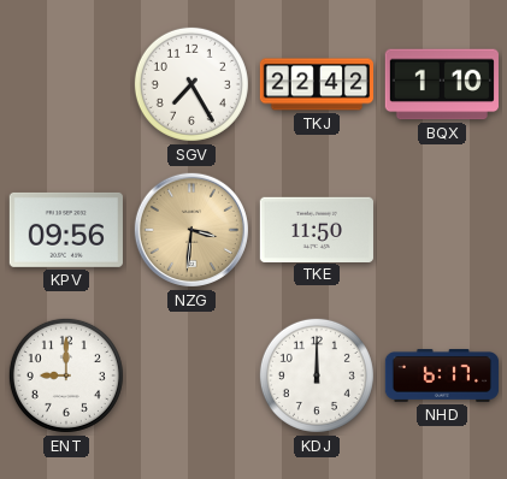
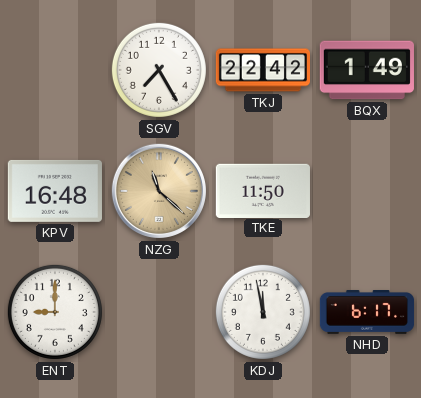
BQX: 1:10 -> 1:49 (367, 70)
KPV: 09:56 -> 16:48 (55, 191)
NZG: 3:31 -> 11:22 (159, 191)
KDJ: 12:00 -> 11:58 (263, 312)
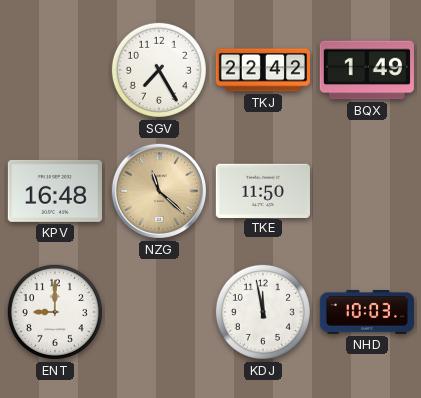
NHD: 6:17 -> 10:03 (367, 313)
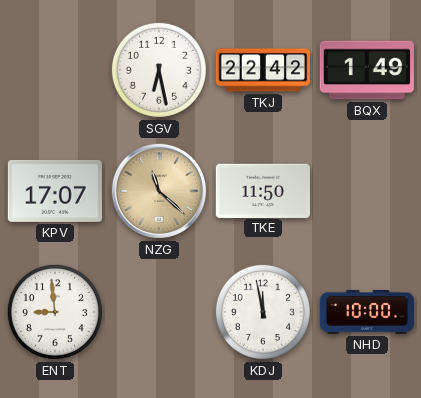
SGV: 7:25 -> 6:28 (159, 70)
KPV: 16:48 -> 17:07 (55, 191)
ENT: 9:00 -> 8:59 (55, 312)
NHD: 10:03 -> 10:00 (367, 313)
